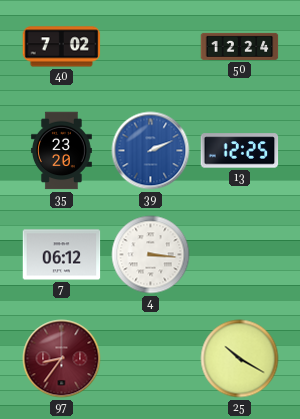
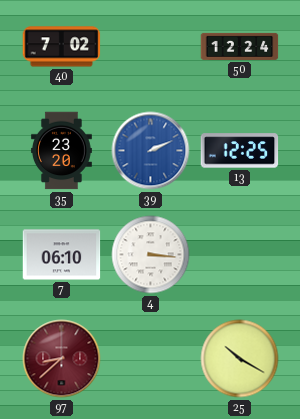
7: 06:12 -> 06:10 (62, 255)
97: 8:36 -> 8:38 (62, 359)
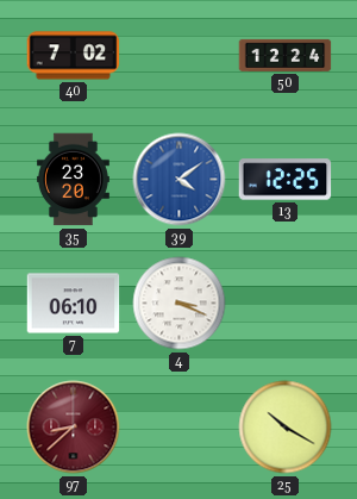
39: 2:11 -> 4:09 (180, 180)
4: 3:16 -> 3:19 (180, 304)
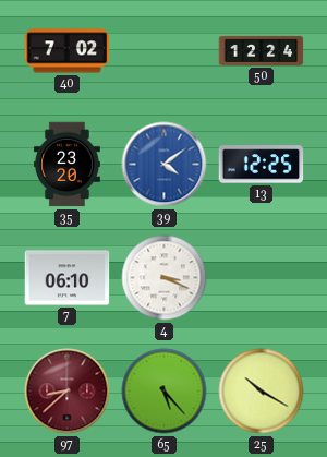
65: none -> 5:23 (165, 392)
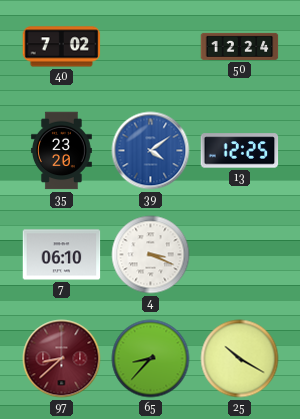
65: 5:23 -> 8:37 (151, 359)
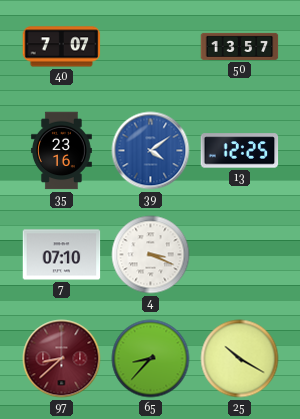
40: 7:02 -> 7:07 (62, 47)
50: 12:24 -> 13:57 (240, 46)
35: 23:20 -> 23:16 (61, 151)
7: 06:10 -> 07:10 (62, 255)
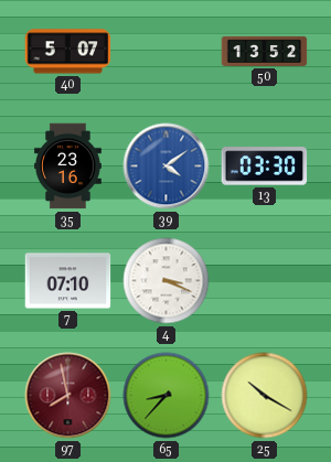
40: 7:07 -> 5:07 (68, 52)
50: 13:57 -> 13:52 (265, 51)
13: 12:25 -> 03:30 (265, 166)
97: 8:38 -> 7:58 (68, 396)
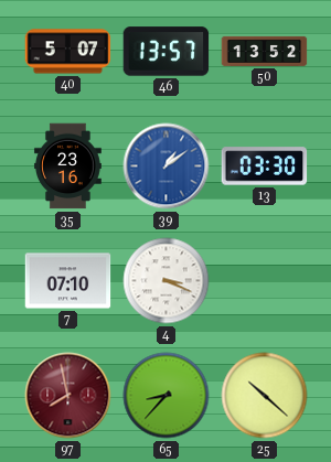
46: none -> 13:57 (167, 52)
39: 4:09 -> 1:09 (167, 166)
25: 10:20 -> 10:22 (265, 396)
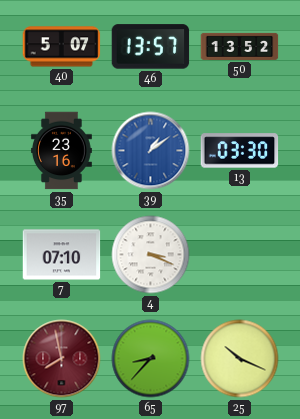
25: 10:22 -> 10:19 (240, 359)
